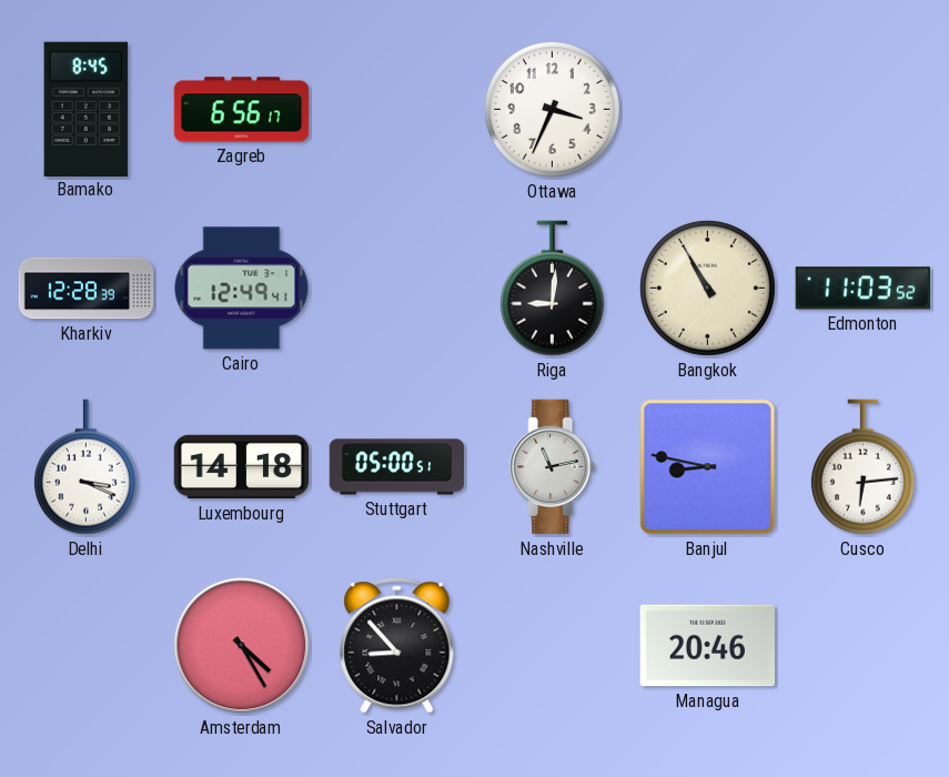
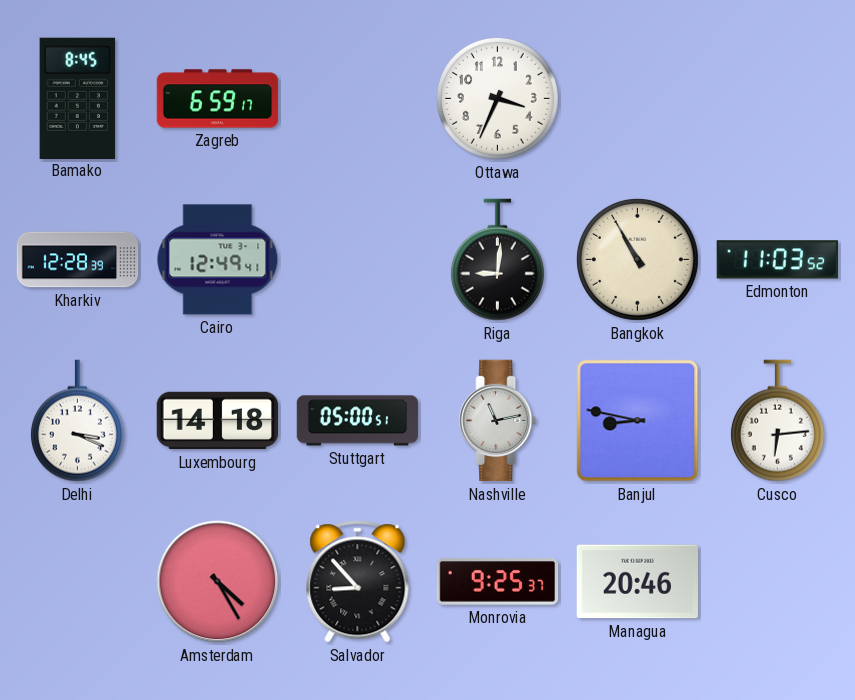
Zagreb: 6:56 -> 6:59 (218, 99)
Monrovia: none -> 9:25 (498, 582)
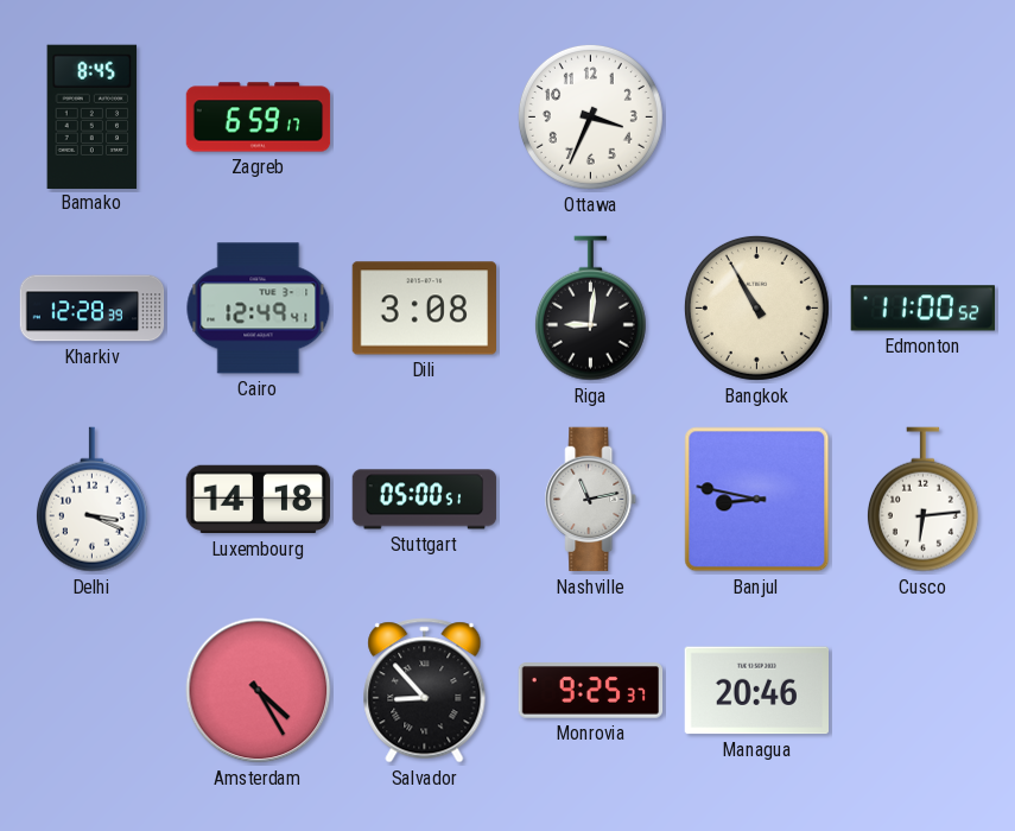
Dili: none -> 3:08 (424, 309)
Edmonton: 11:03 -> 11:00 (922, 309)
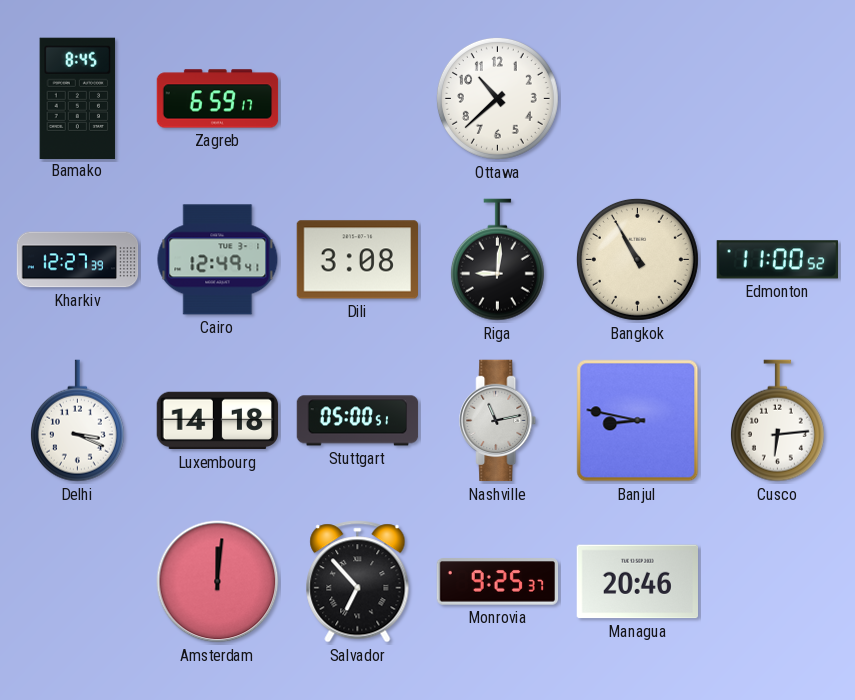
Ottawa: 3:34 -> 10:38 (497, 98)
Kharkiv: 12:28 -> 12:27 (78, 260)
Amsterdam: 4:25 -> 12:01 (218, 582)
Salvador: 8:53 -> 6:53 (358, 582)
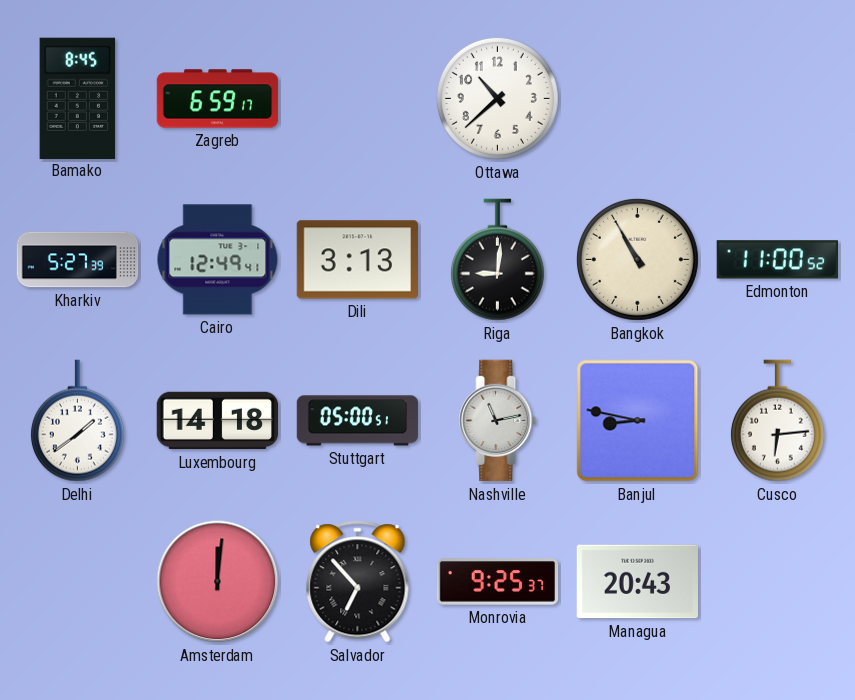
Kharkiv: 12:27 -> 5:27 (78, 260)
Dili: 3:08 -> 3:13 (357, 260)
Delhi: 3:19 -> 1:39 (77, 421)
Managua: 20:46 -> 20:43 (638, 582)
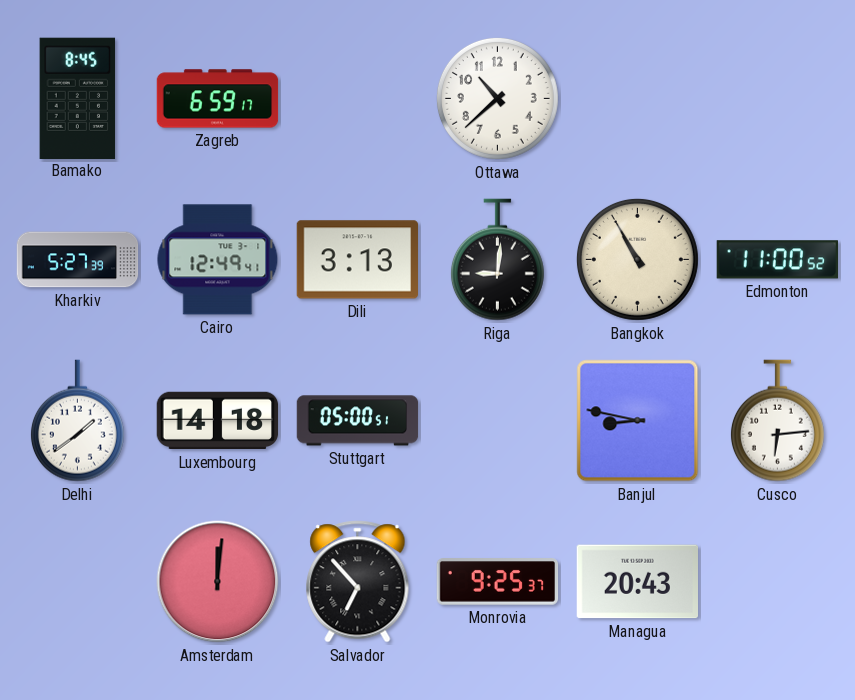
Nashville: 11:13 -> none (498, 421)
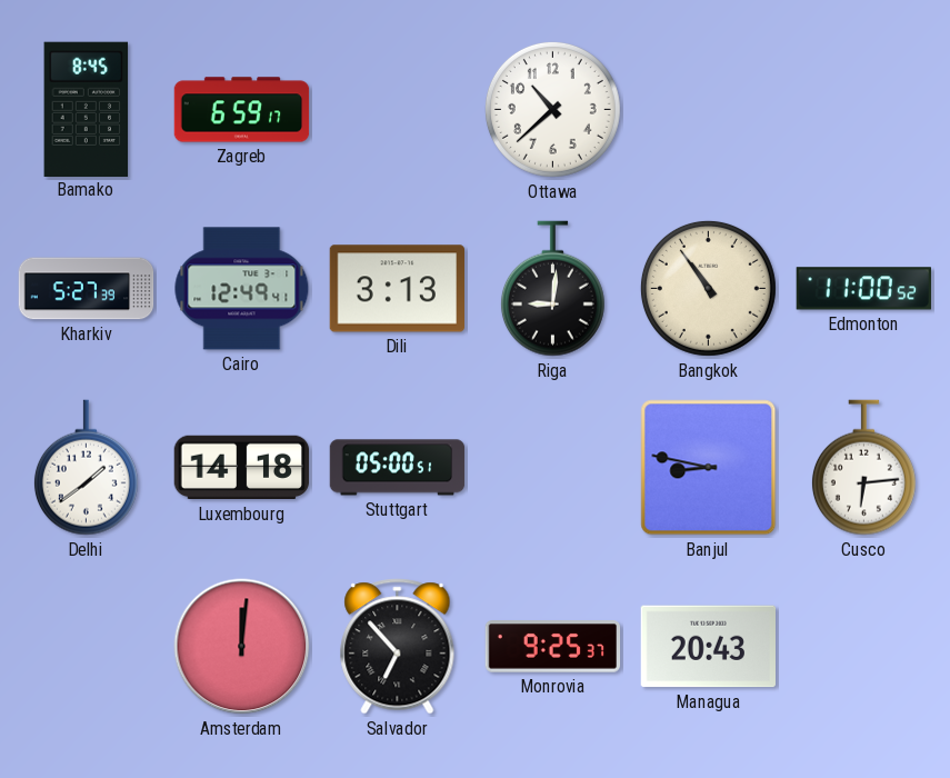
Bangkok: 10:55 -> 10:54 (708, 288)
